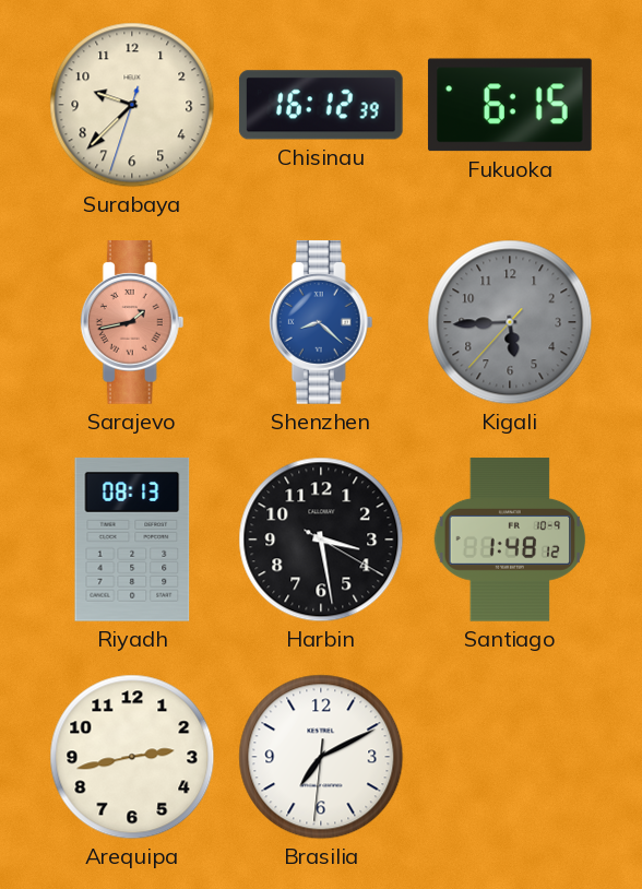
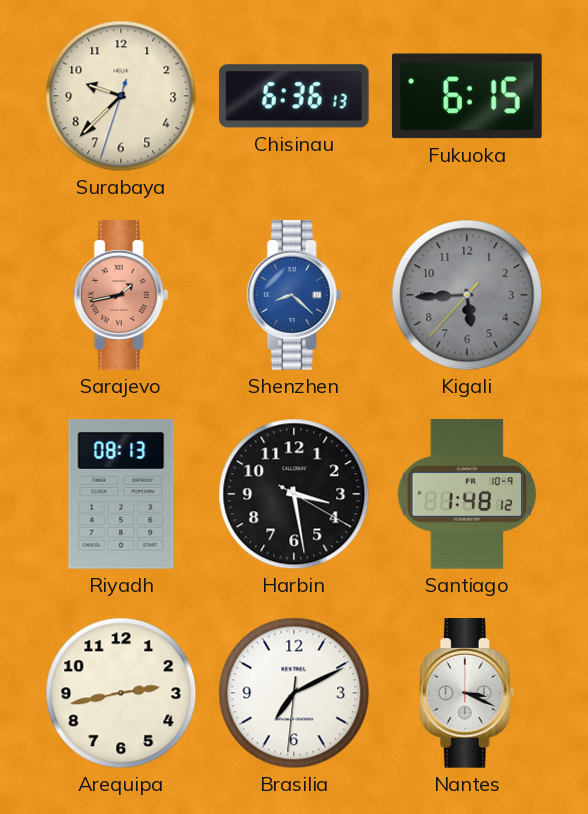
Chisinau: 16:12 -> 6:36 (294, 96)
Nantes: none -> 3:19 (467, 693)
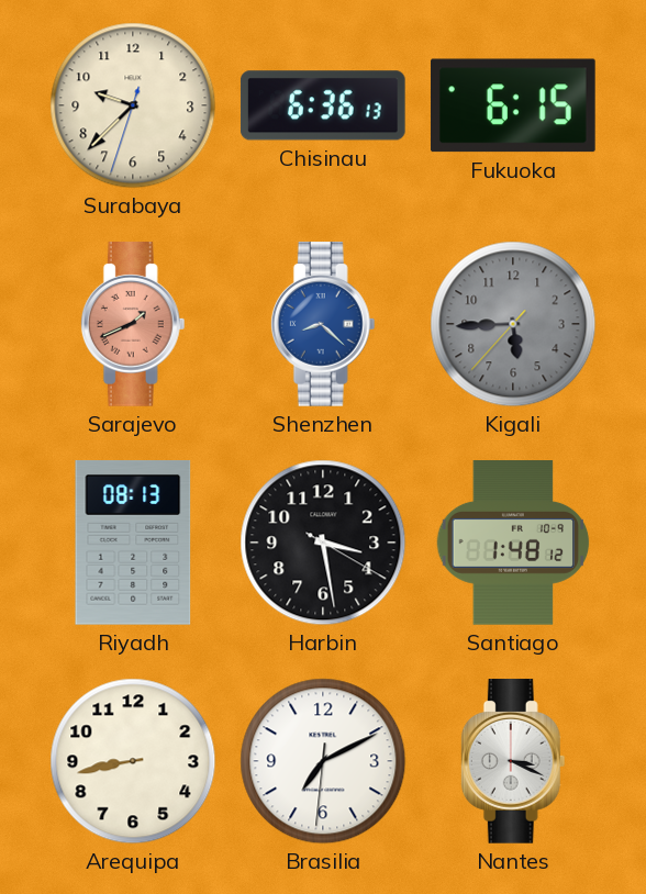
Sarajevo: 1:43 -> 1:41 (133, 324)
Arequipa: 2:43 -> 8:43 (133, 761)
